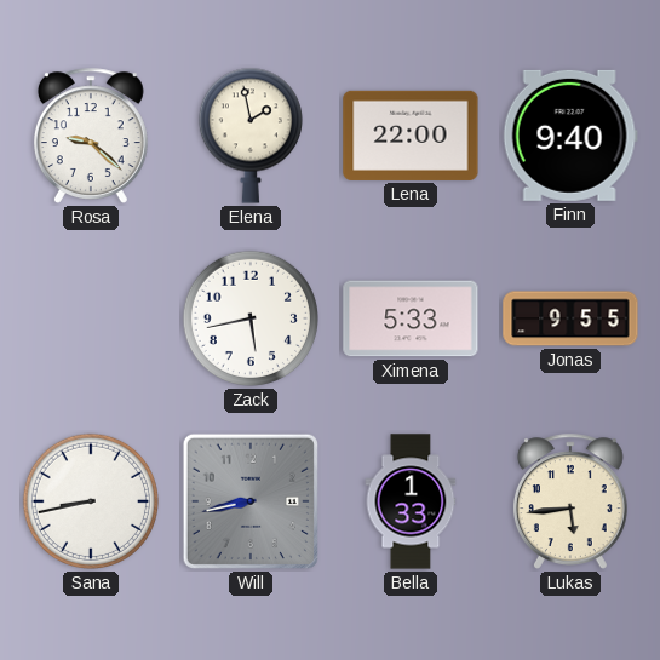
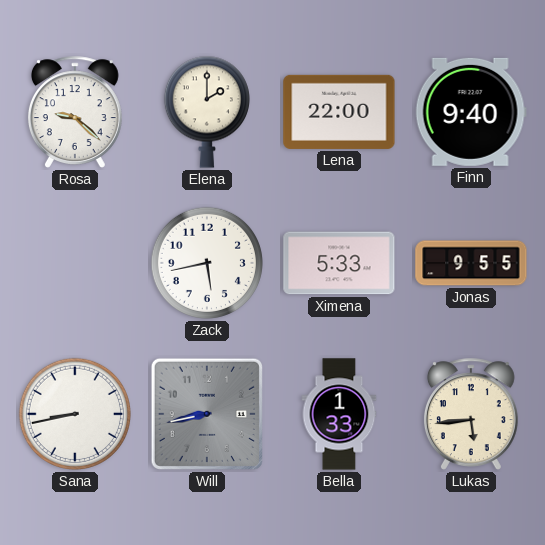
Elena: 1:58 -> 2:00 (207, 112)
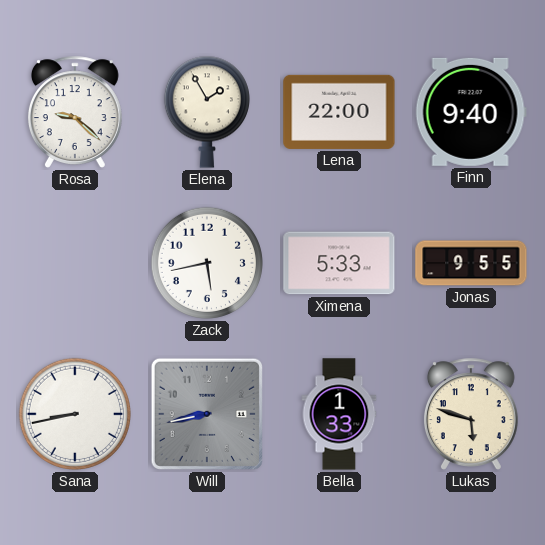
Elena: 2:00 -> 1:55 (207, 112)
Lukas: 5:44 -> 5:48 (471, 414)
